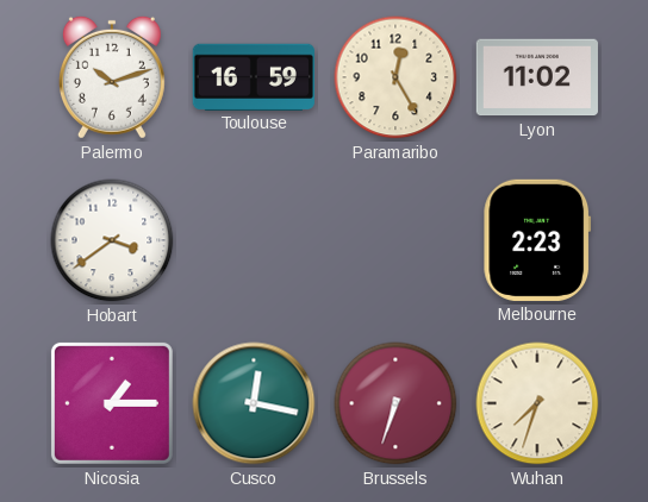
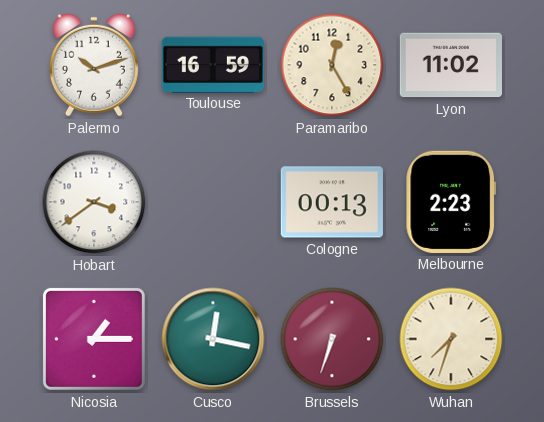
Cologne: none -> 00:13 (332, 202)
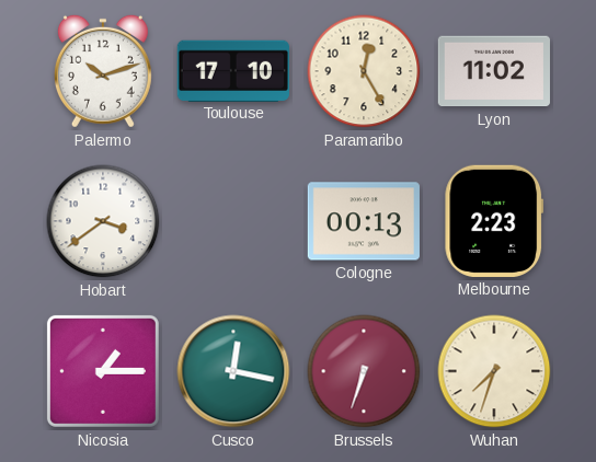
Toulouse: 16:59 -> 17:10 (233, 70)
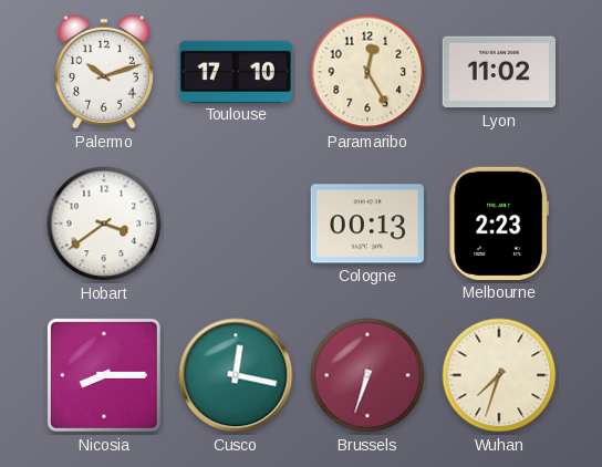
Nicosia: 1:15 -> 8:15 (104, 375)
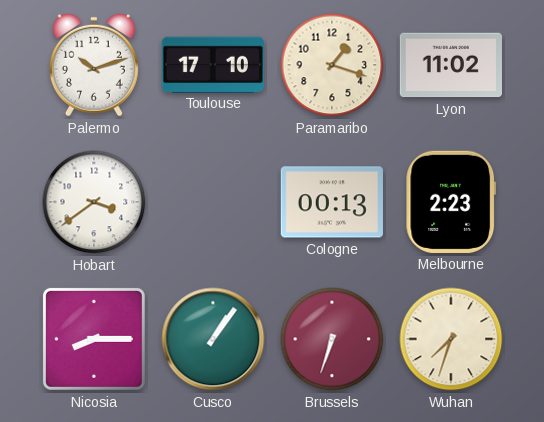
Paramaribo: 12:25 -> 1:18 (332, 65)
Cusco: 12:17 -> 1:06 (213, 339)
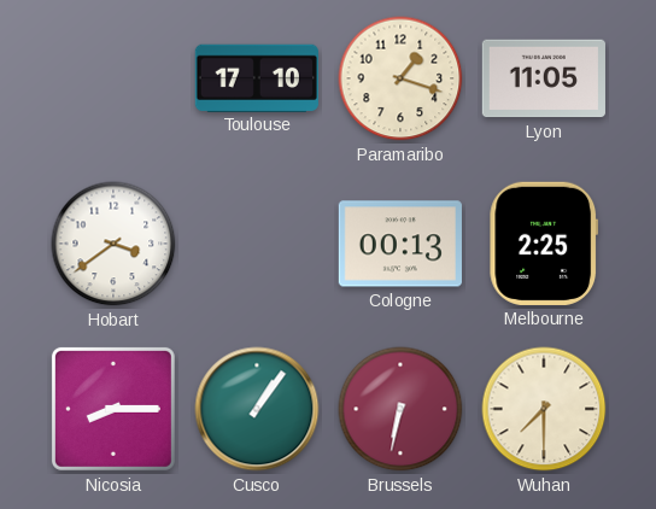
Palermo: 10:12 -> none (94, 65)
Lyon: 11:02 -> 11:05 (544, 78)
Melbourne: 2:23 -> 2:25 (544, 244)
Brussels: 6:33 -> 6:32 (400, 409)
Wuhan: 7:33 -> 7:30 (544, 409)
